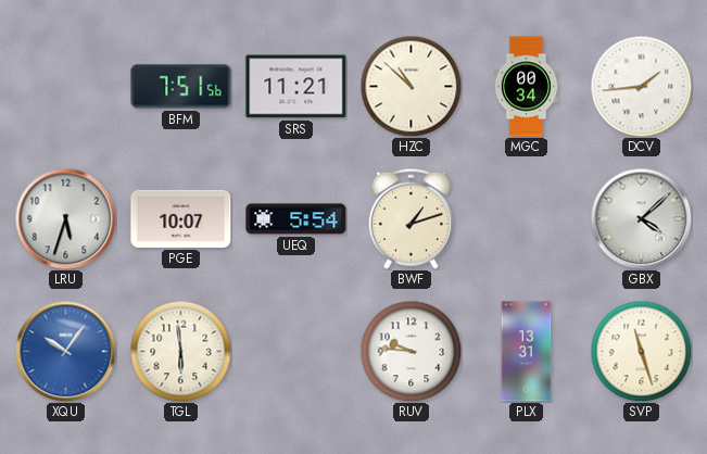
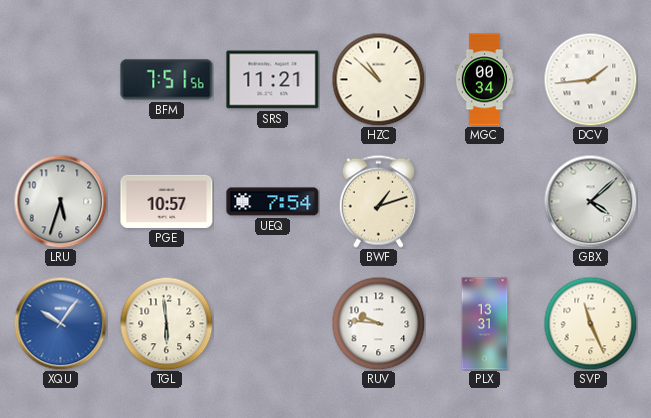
PGE: 10:07 -> 10:57 (167, 201)
UEQ: 5:54 -> 7:54 (273, 202)
SVP: 11:27 -> 11:26 (590, 323)
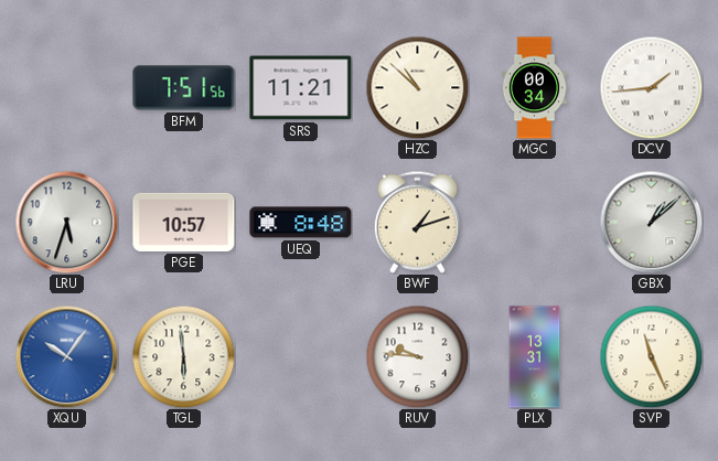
UEQ: 7:54 -> 8:48 (301, 223)
GBX: 4:08 -> 1:08 (651, 222)
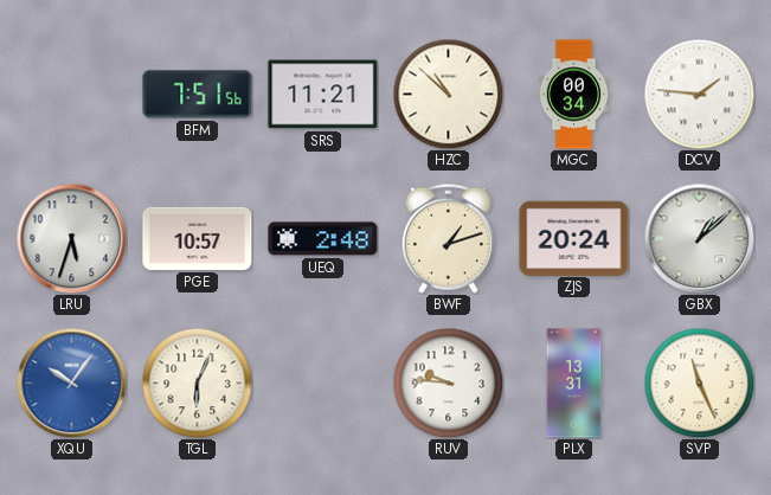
DCV: 1:44 -> 1:46 (699, 94)
UEQ: 8:48 -> 2:48 (323, 239)
ZJS: none -> 20:24 (574, 238)
TGL: 5:59 -> 6:04 (197, 382)
